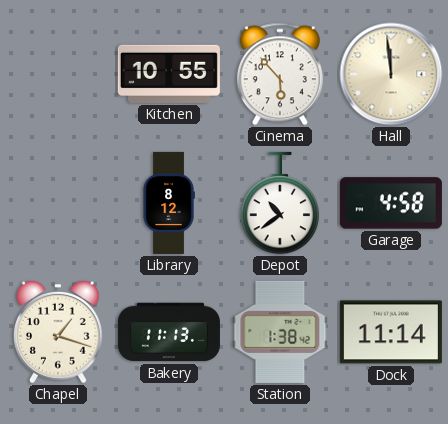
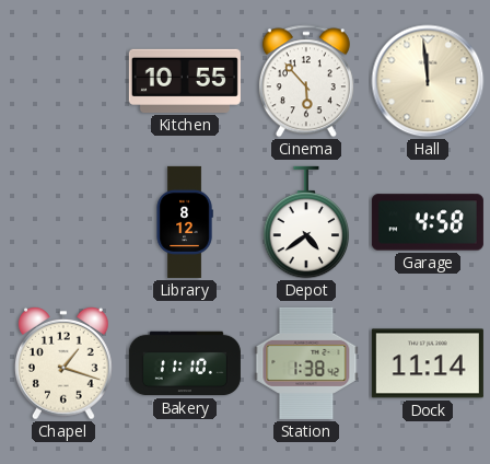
Depot: 10:39 -> 4:39 (306, 222)
Bakery: 11:13 -> 11:10 (185, 363)
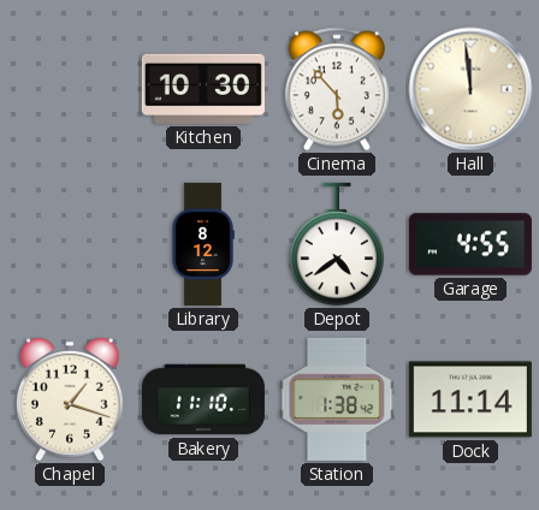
Kitchen: 10:55 -> 10:30 (203, 89)
Garage: 4:58 -> 4:55 (470, 244)
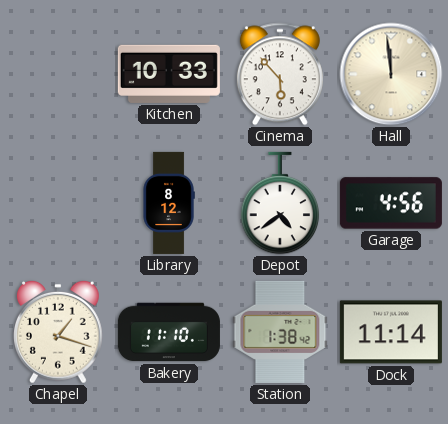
Kitchen: 10:30 -> 10:33 (169, 74)
Garage: 4:55 -> 4:56 (391, 203)
